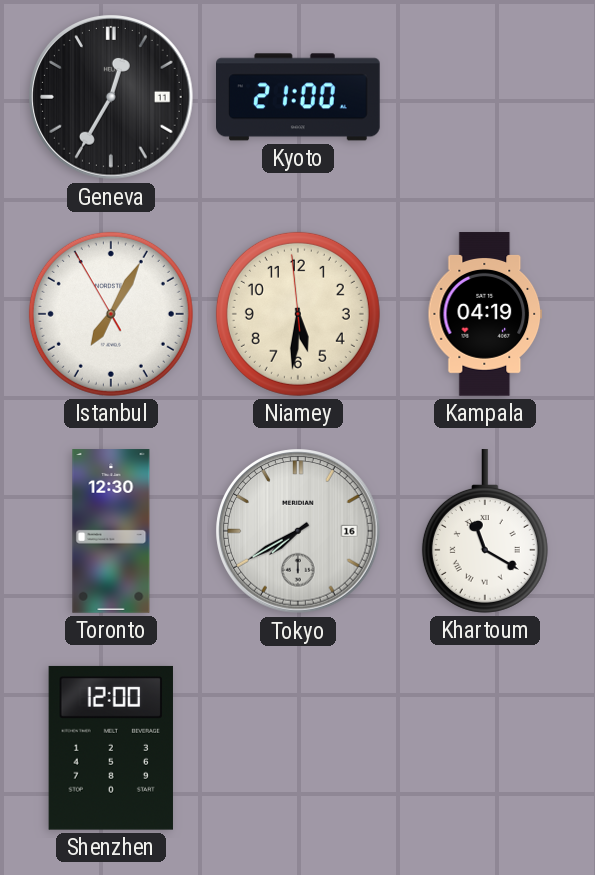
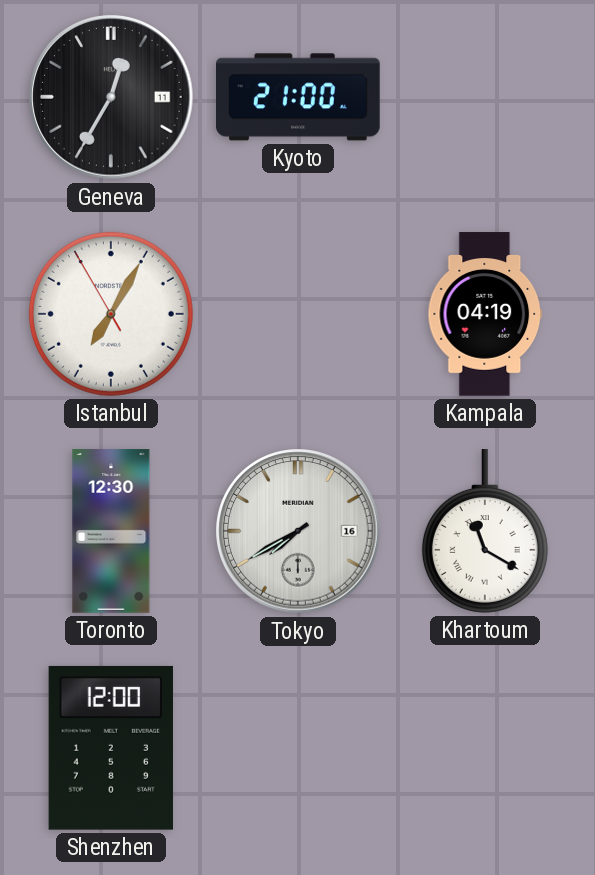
Niamey: 5:30 -> none (298, 314)
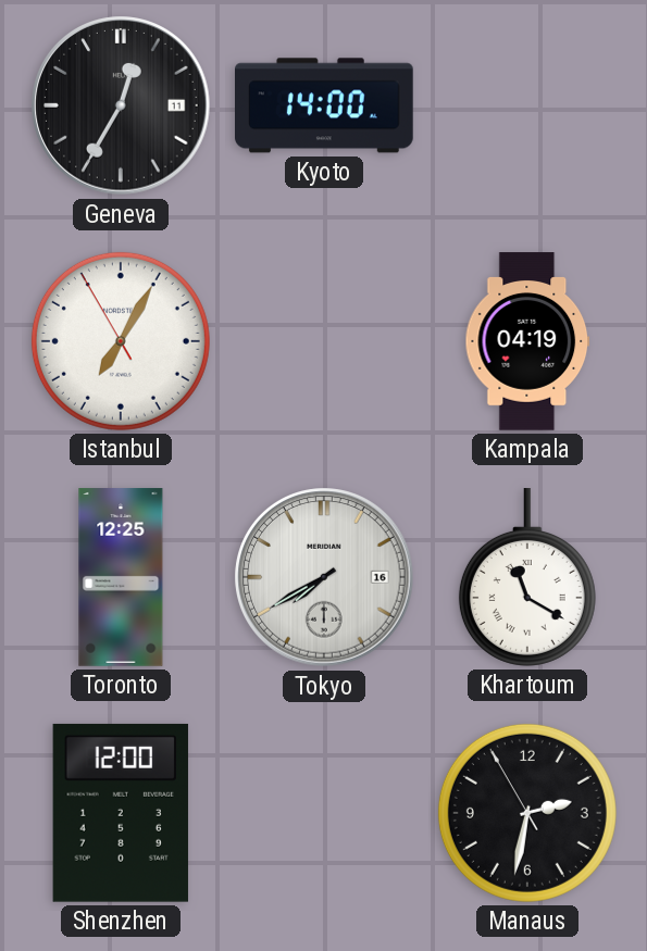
Kyoto: 21:00 -> 14:00 (325, 105)
Toronto: 12:30 -> 12:25 (121, 577)
Manaus: none -> 2:31 (527, 813)
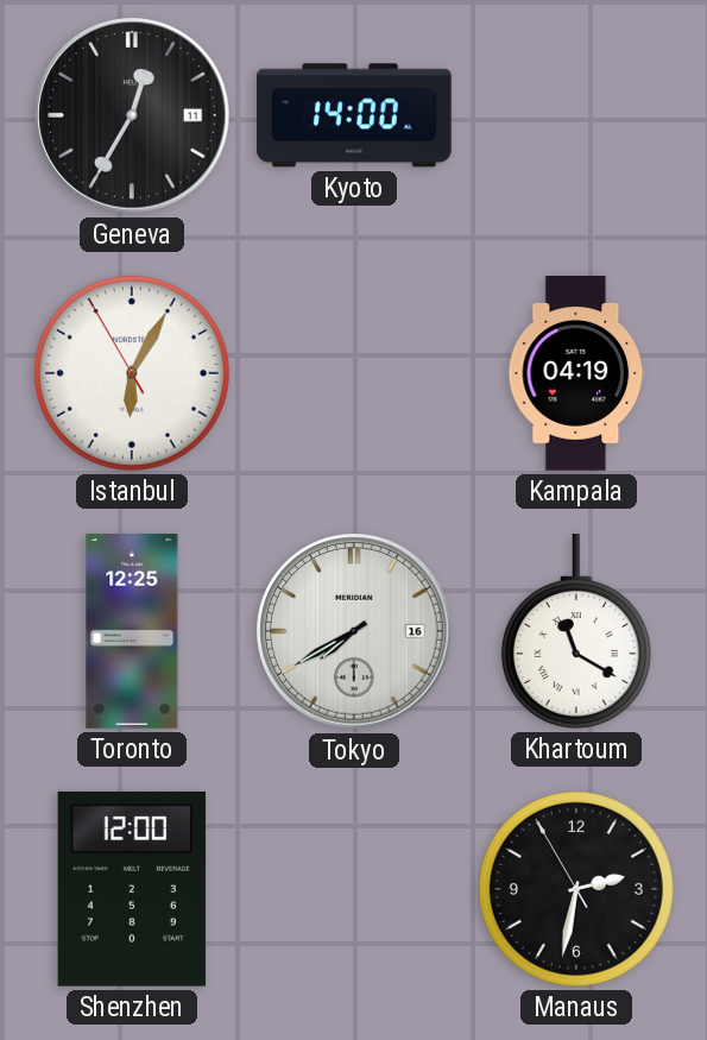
Istanbul: 7:04 -> 6:04 (132, 373)
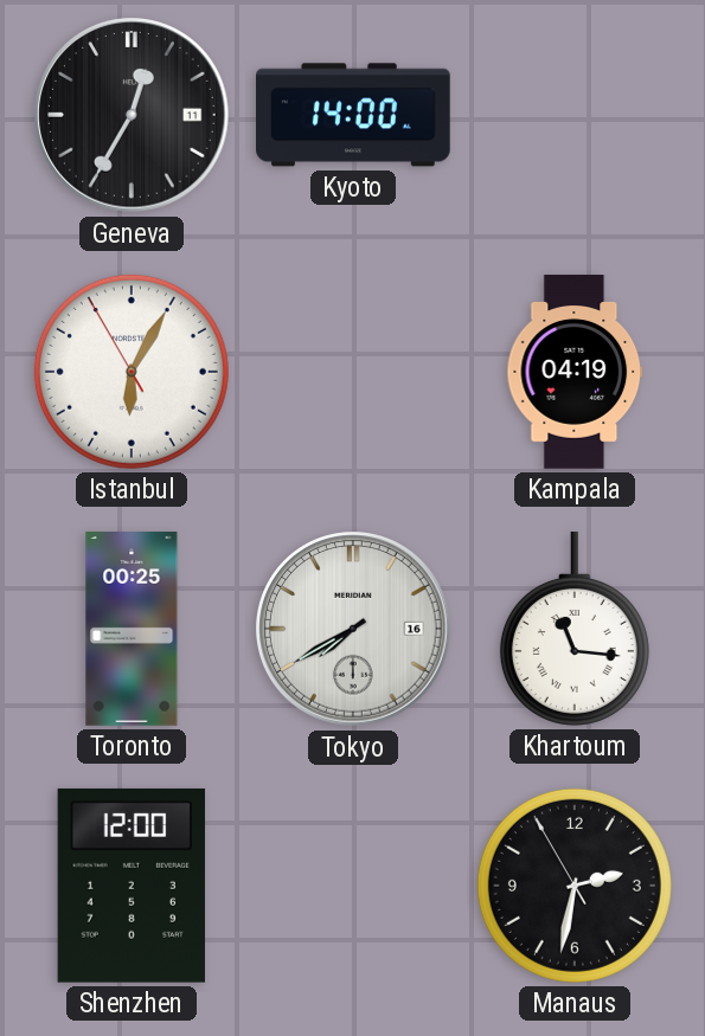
Toronto: 12:25 -> 00:25 (132, 629)
Khartoum: 11:20 -> 11:16 (575, 630)
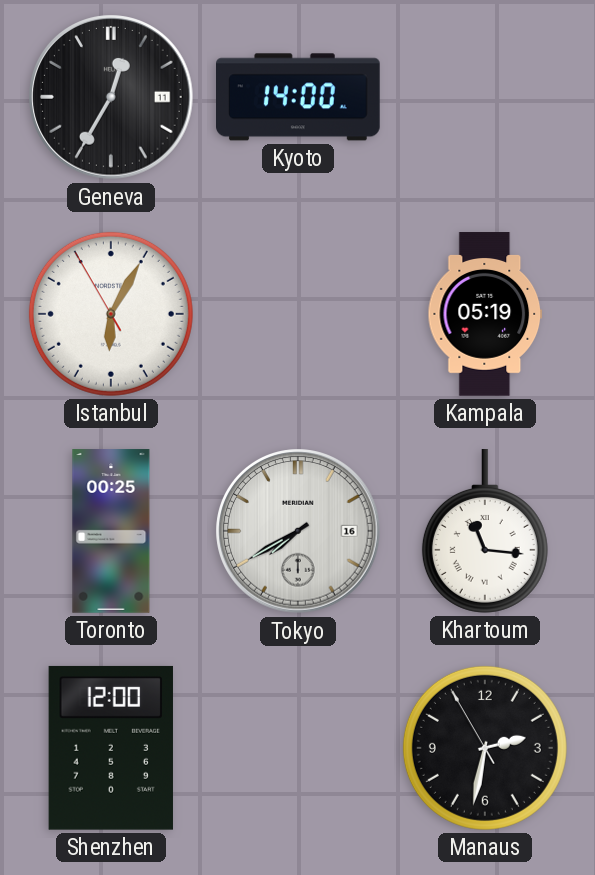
Kampala: 04:19 -> 05:19 (485, 314)
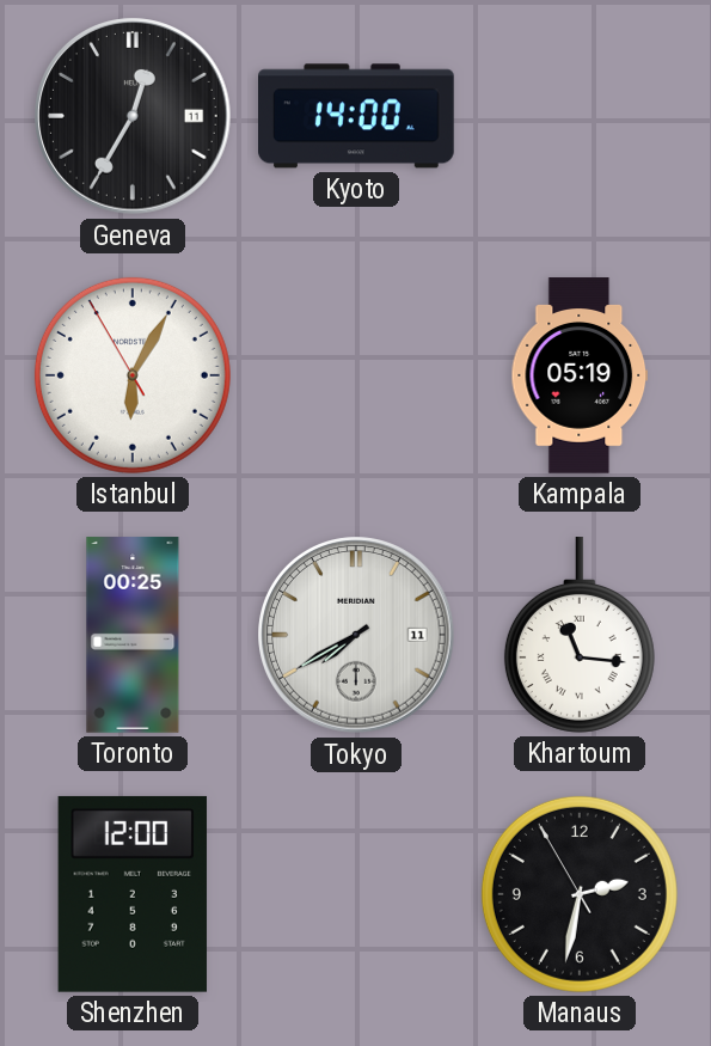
Tokyo date: 16 -> 11 (356, 635)
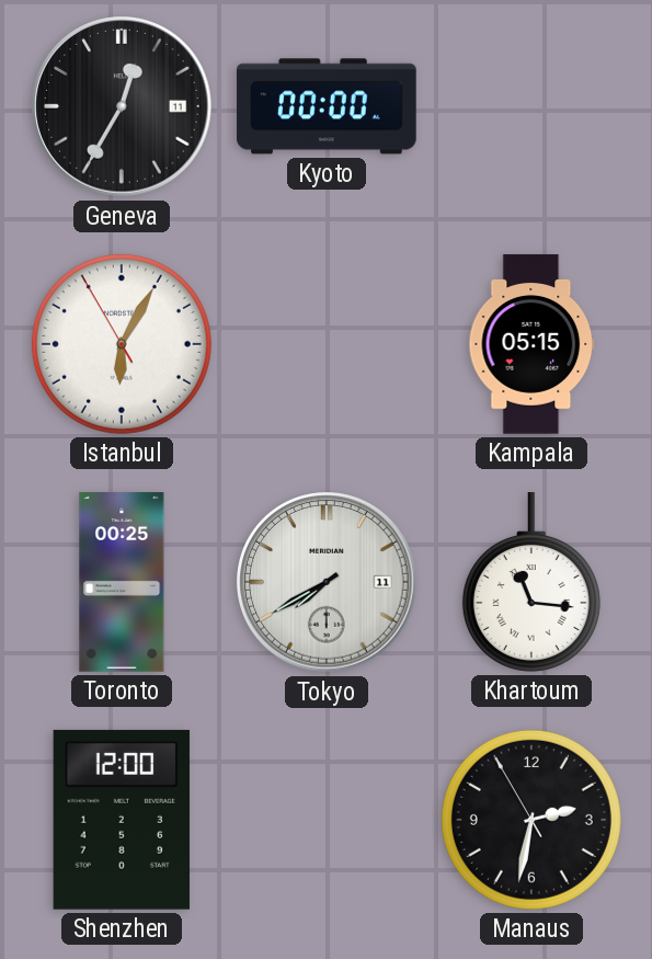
Kyoto: 14:00 -> 00:00 (328, 106)
Kampala: 05:19 -> 05:15 (531, 344)
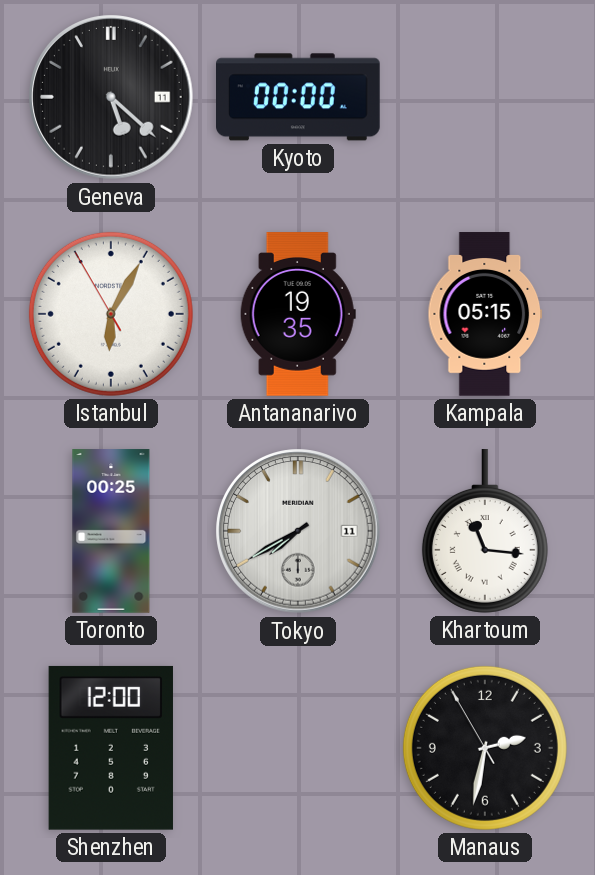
Geneva: 12:35 -> 5:22 (111, 97)
Antananarivo: none -> 19:35 (298, 314)
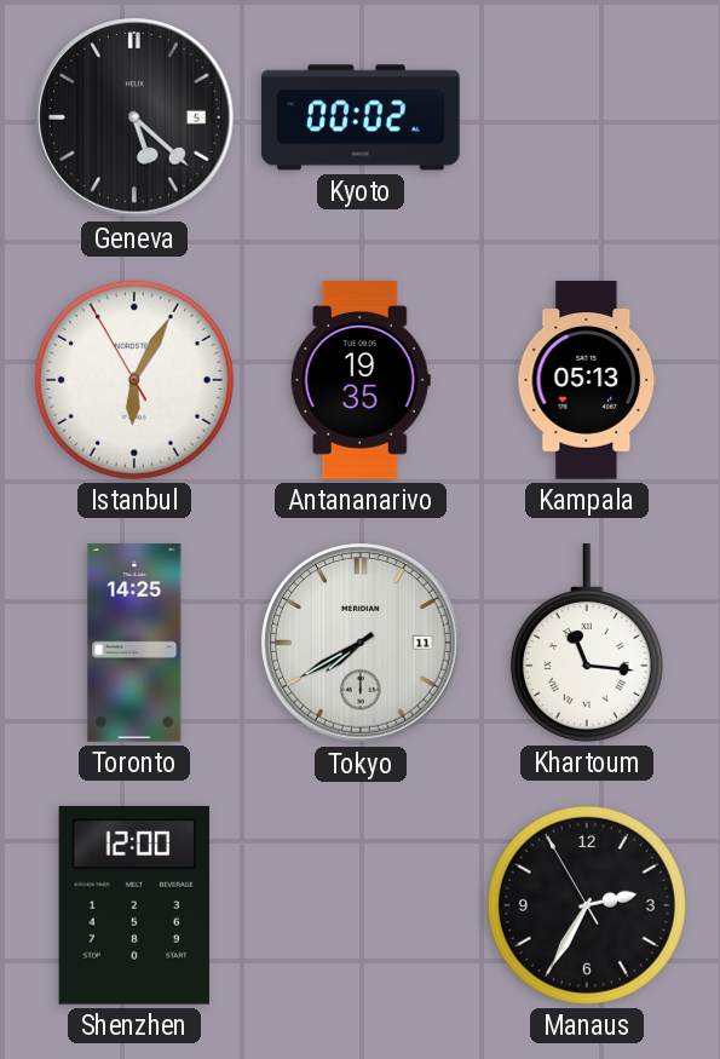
Geneva date: 11 -> 5 (134, 117)
Kyoto: 00:00 -> 00:02 (362, 117)
Kampala: 05:15 -> 05:13 (587, 380)
Toronto: 00:25 -> 14:25 (134, 643)
Manaus: 2:31 -> 2:34 (587, 905)
